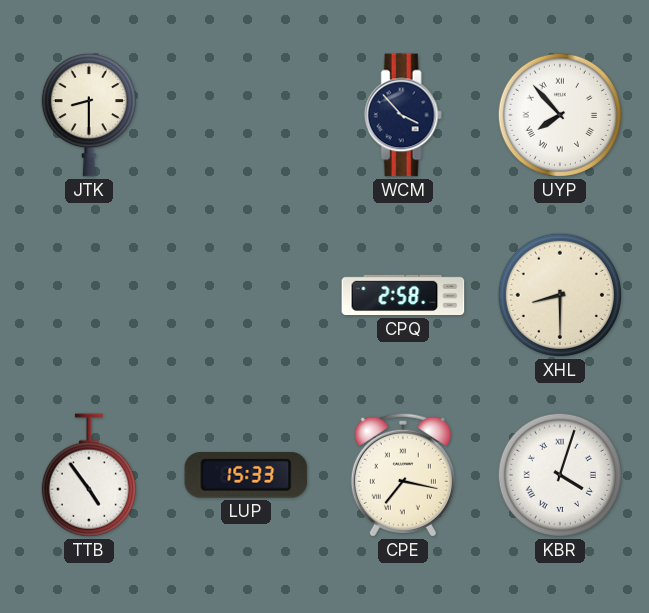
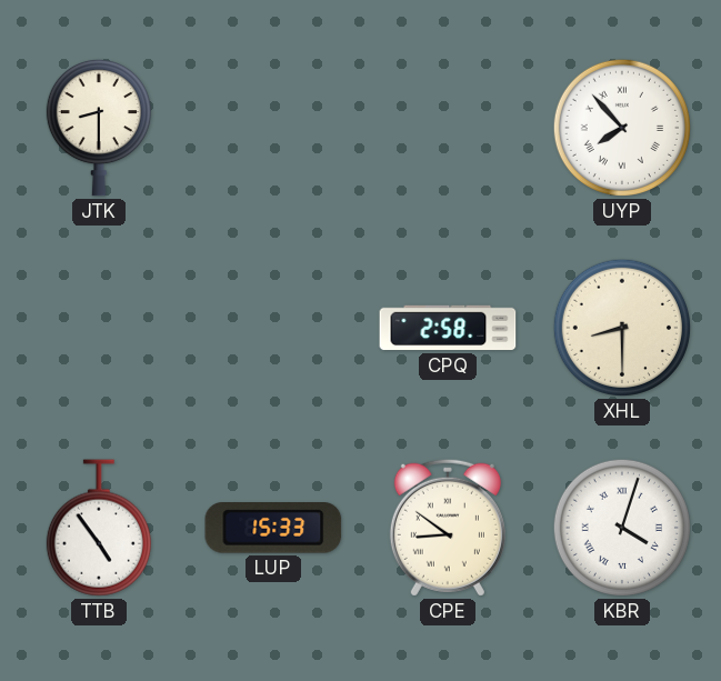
WCM: 3:53 -> none (403, 115)
CPE: 7:17 -> 8:51 (448, 528)
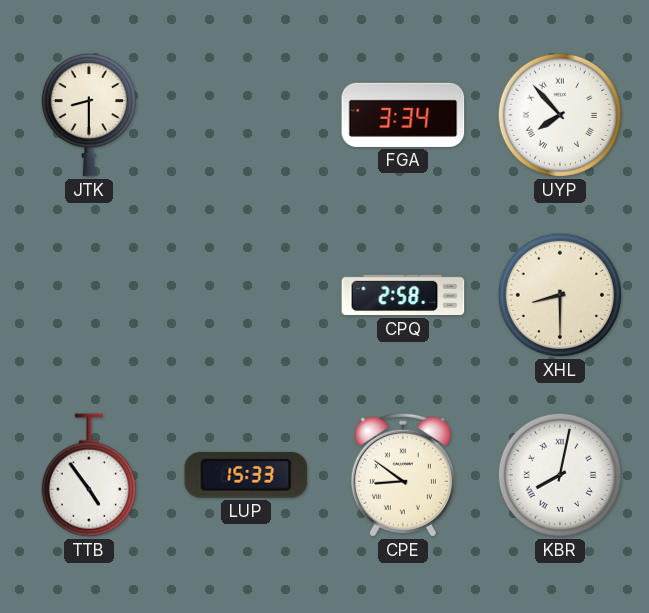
FGA: none -> 3:34 (403, 115)
KBR: 4:03 -> 8:02 (560, 475)
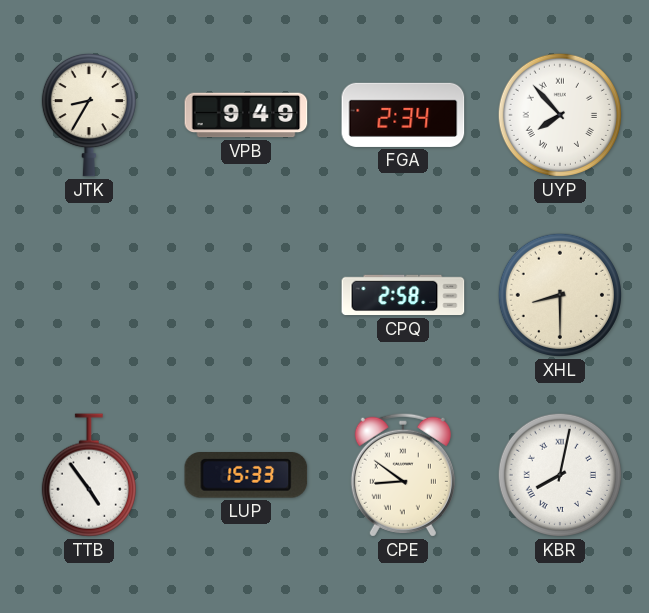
JTK: 8:30 -> 8:35 (89, 115)
VPB: none -> 9:49 (246, 115)
FGA: 3:34 -> 2:34 (403, 115)
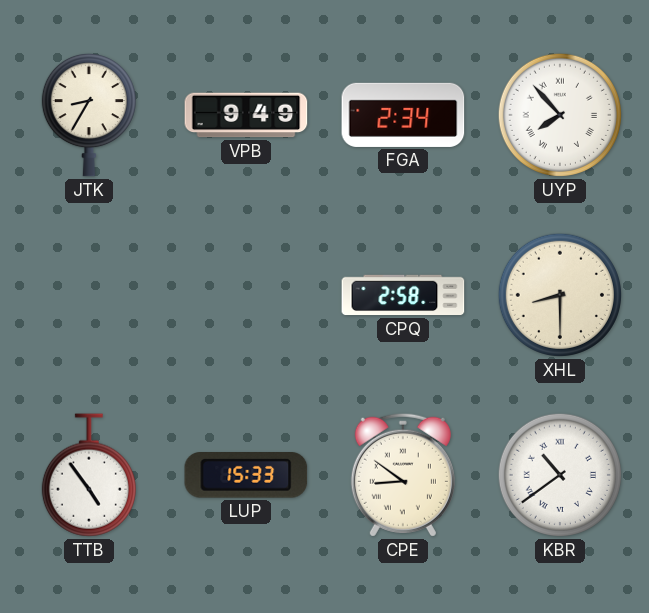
KBR: 8:02 -> 10:39 (560, 475)
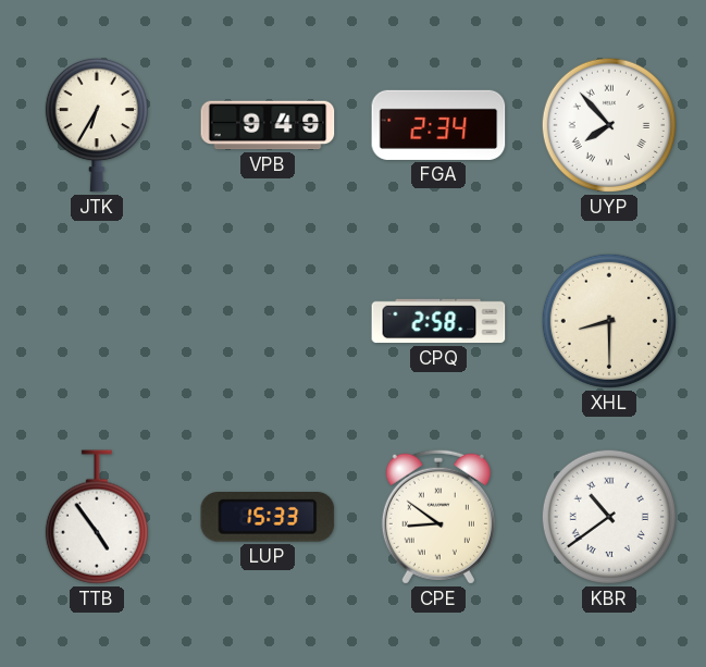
JTK: 8:35 -> 6:35 (97, 125)
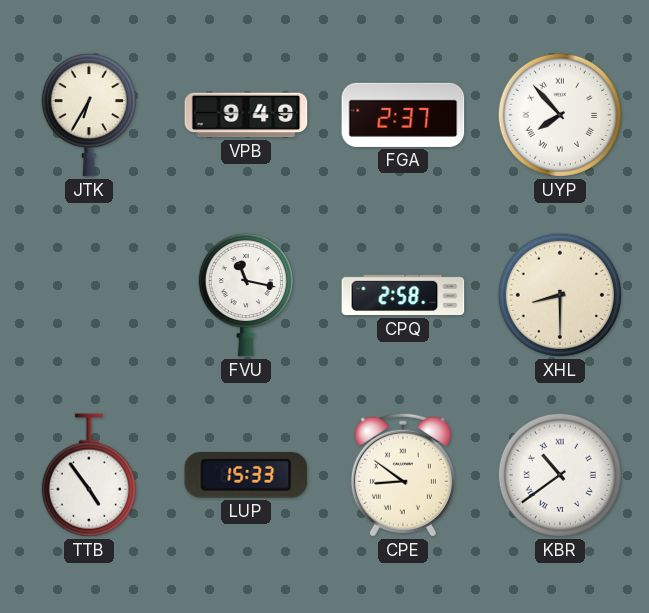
FGA: 2:34 -> 2:37 (403, 115)
FVU: none -> 11:17 (246, 295)
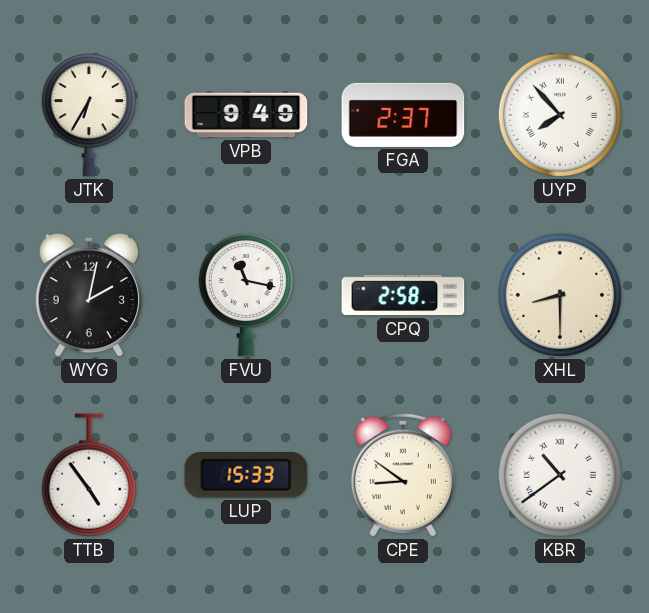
WYG: none -> 2:02 (88, 295)
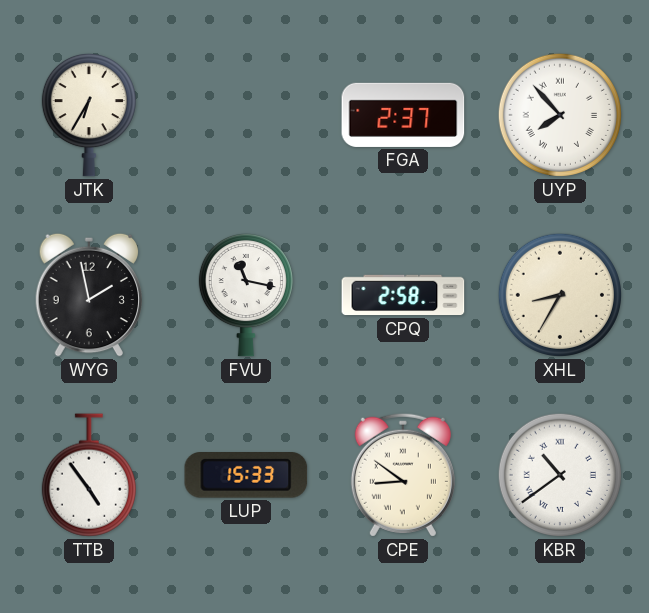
VPB: 9:49 -> none (246, 115)
WYG: 2:02 -> 1:58 (88, 295)
XHL: 8:30 -> 8:35 (560, 295)
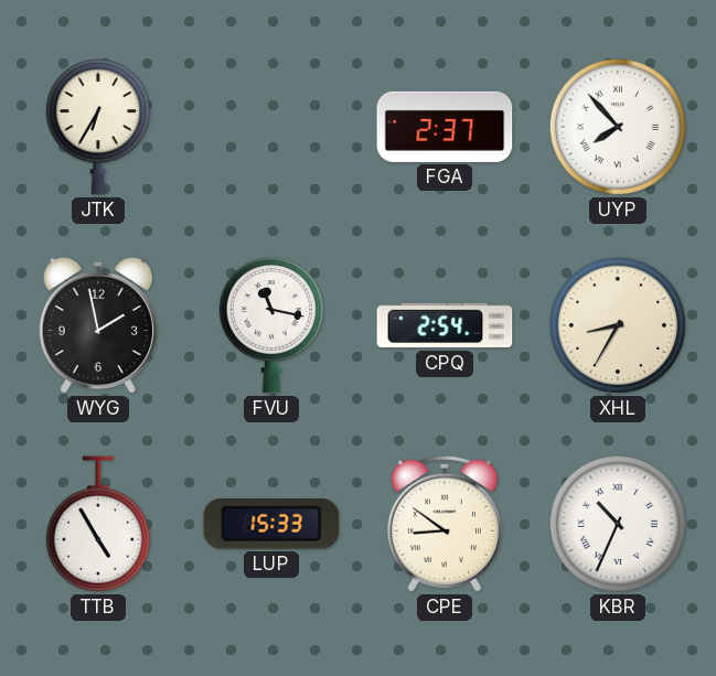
CPQ: 2:58 -> 2:54 (445, 325)
TTB: 4:54 -> 4:55 (98, 524)
KBR: 10:39 -> 10:34 (618, 524)
